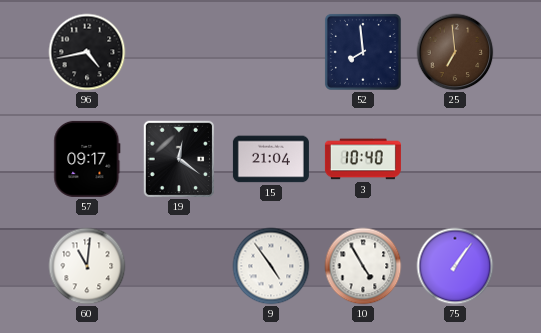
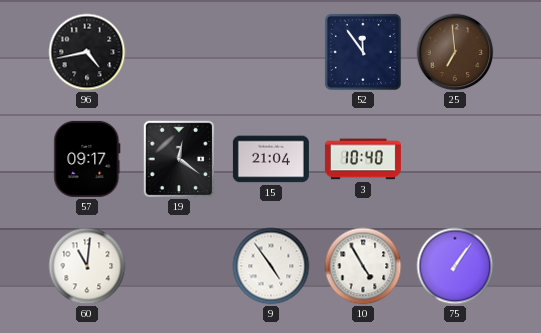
52: 7:59 -> 11:54 (363, 52)
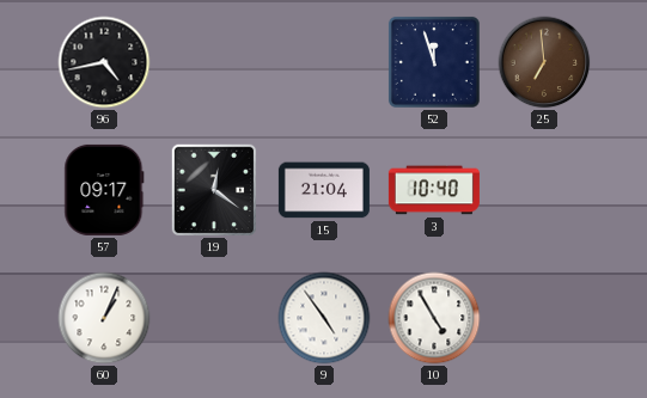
52: 11:54 -> 11:57 (434, 62)
60: 11:01 -> 1:04 (104, 318)
75: 1:06 -> none (455, 266)
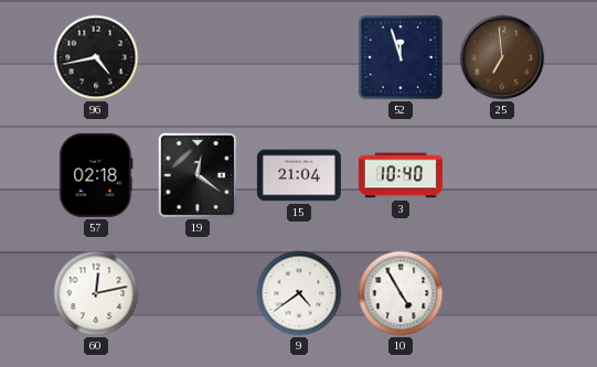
57: 09:17 -> 02:18 (96, 175)
60: 1:04 -> 12:13 (96, 293)
9: 4:54 -> 4:39 (299, 293)
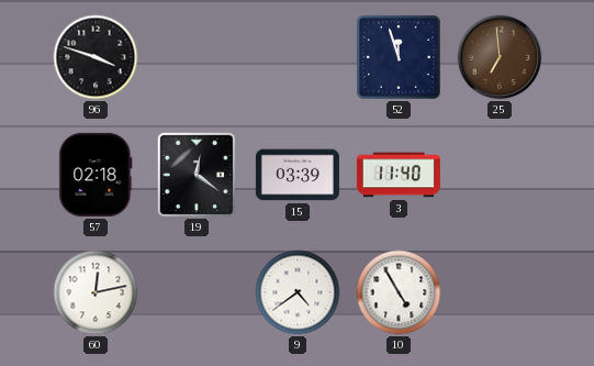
96: 4:43 -> 3:48 (96, 57)
15: 21:04 -> 03:39 (298, 175)
3: 10:40 -> 11:40 (399, 175)
